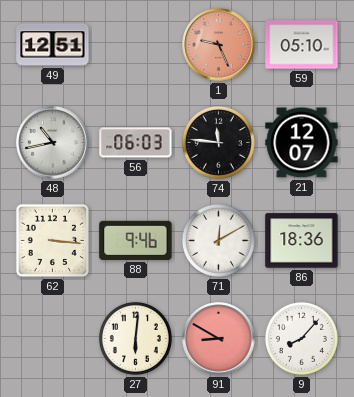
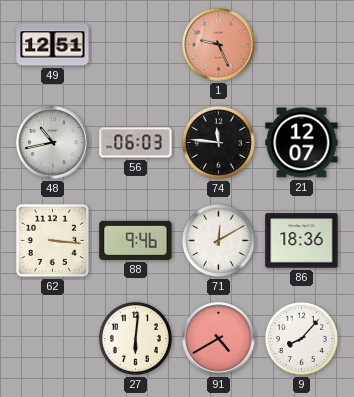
59: 05:10 -> none (302, 45)
91: 8:50 -> 4:40 (219, 339)
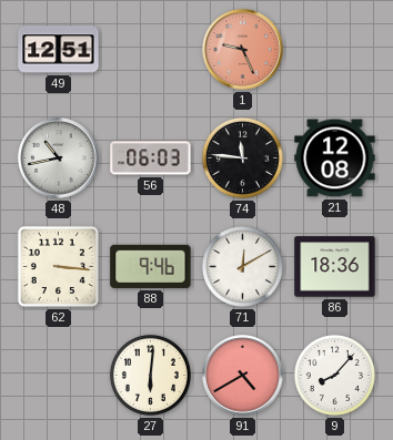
21: 12:07 -> 12:08 (335, 158)
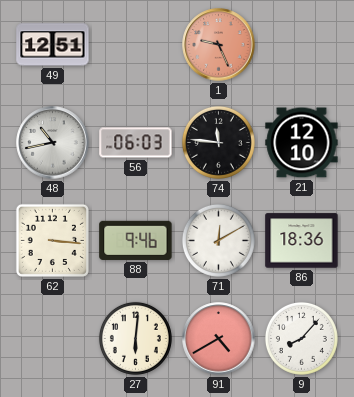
21: 12:08 -> 12:10 (302, 143)
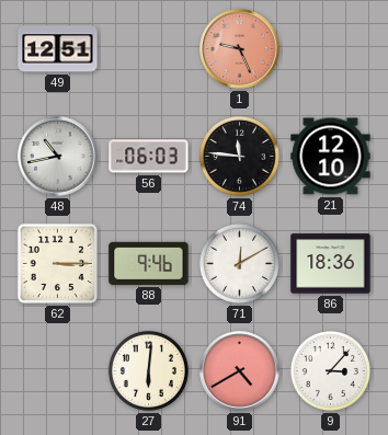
62: 3:16 -> 3:15 (57, 263)
9: 8:07 -> 3:07 (330, 370)
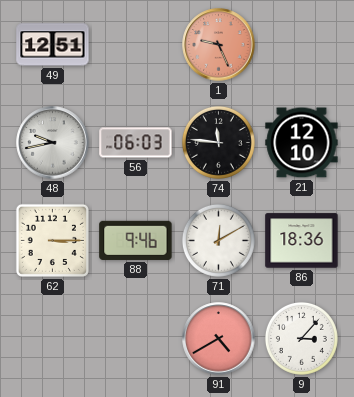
48: 10:43 -> 9:43 (53, 143)
27: 6:01 -> none (148, 370)
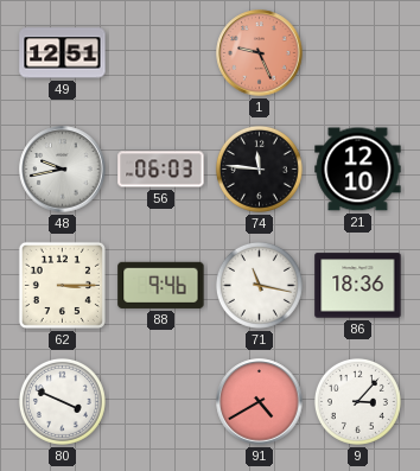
71: 12:10 -> 11:17 (259, 285)
80: none -> 3:49 (62, 401)
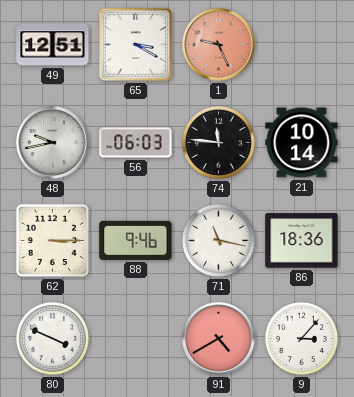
65: none -> 3:20 (135, 44)
21: 12:10 -> 10:14 (302, 143)
